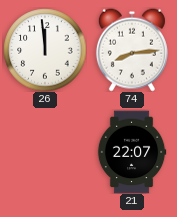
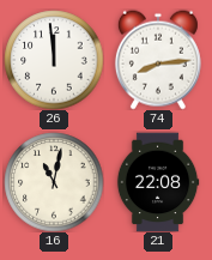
16: none -> 11:02 (54, 182)
21: 22:07 -> 22:08 (158, 182)
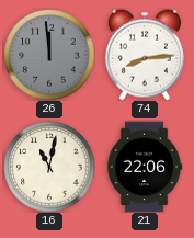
26 dial: white -> grey (49, 55)
21: 22:08 -> 22:06 (145, 167)
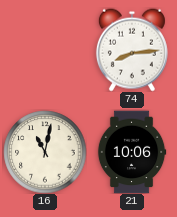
26: 11:59 -> none (49, 55)
21: 22:06 -> 10:06 (132, 152)
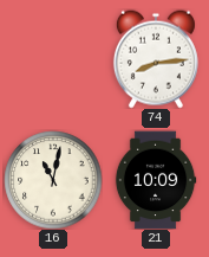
21: 10:06 -> 10:09 (156, 180)
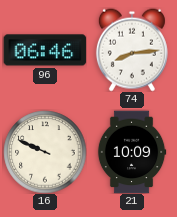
96: none -> 06:46 (45, 50)
16: 11:02 -> 9:49 (45, 152)
